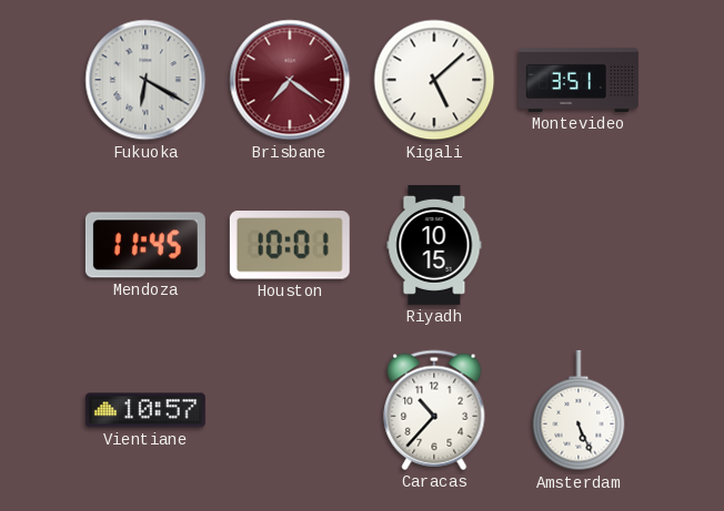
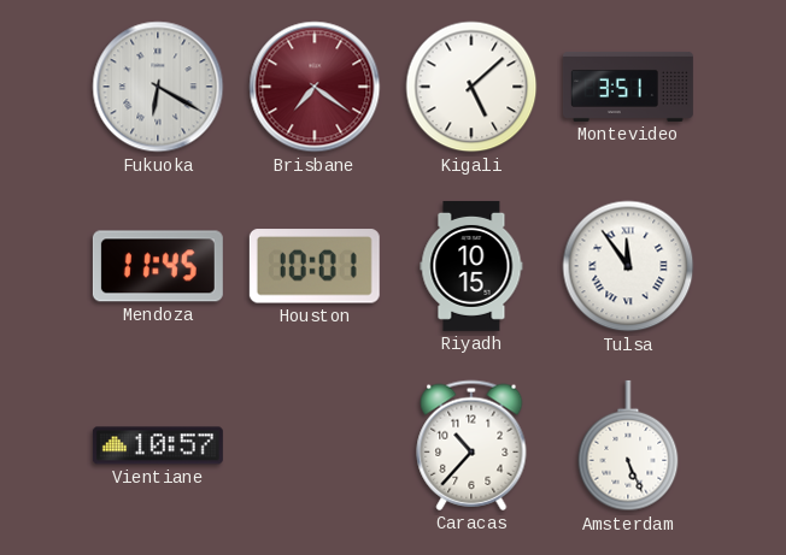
Tulsa: none -> 11:54 (628, 266)
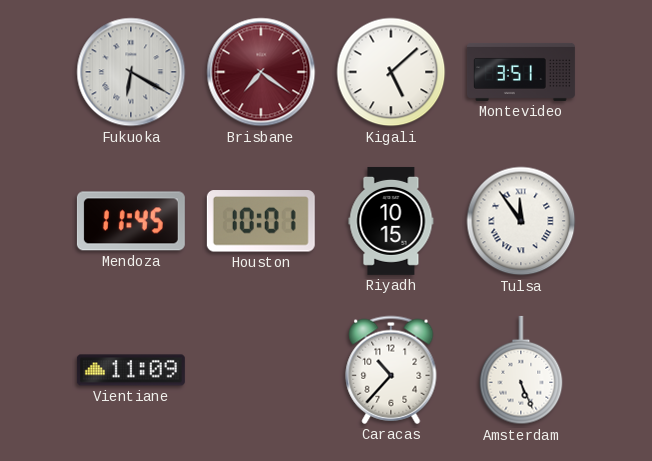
Vientiane: 10:57 -> 11:09 (131, 370)
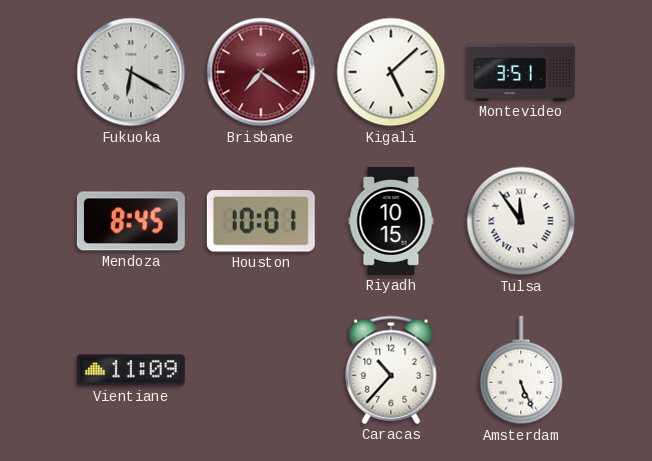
Mendoza: 11:45 -> 8:45 (131, 221)
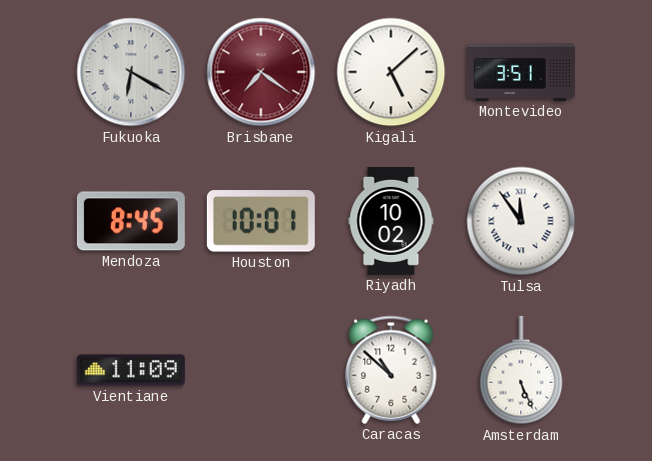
Riyadh: 10:15 -> 10:02 (391, 221)
Caracas: 10:37 -> 10:52 (391, 370)
